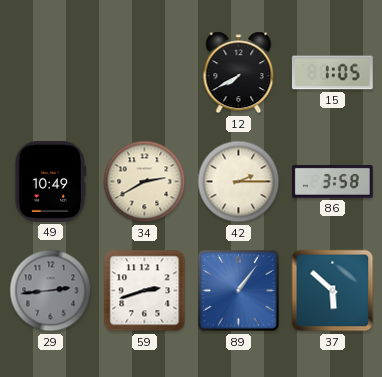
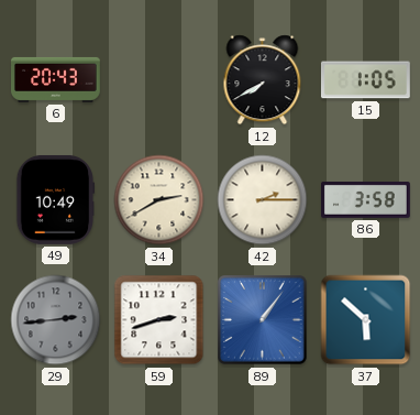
6: none -> 20:43 (56, 79)
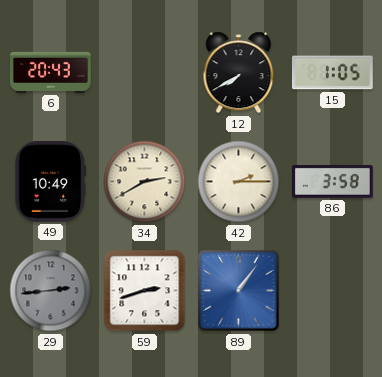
37: 5:52 -> none (366, 320)
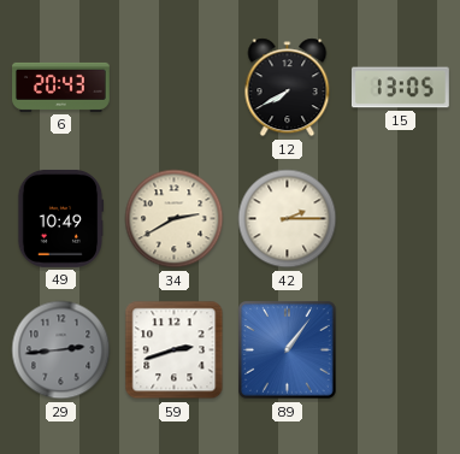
15: 1:05 -> 13:05 (400, 88)
86: 3:58 -> none (333, 182)
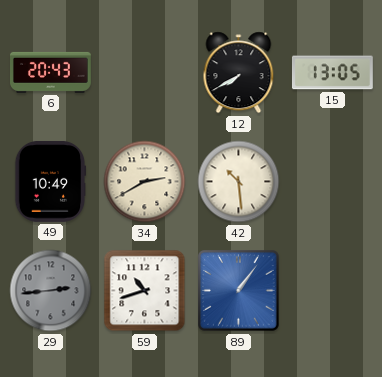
42: 2:15 -> 10:29 (239, 182)
59: 2:42 -> 10:42 (145, 291)
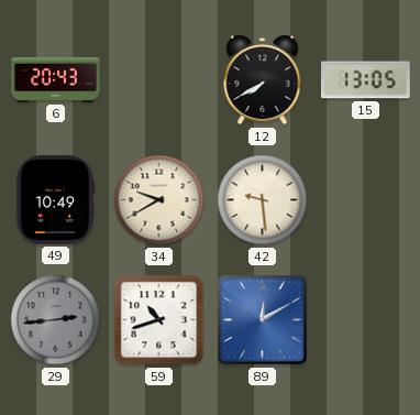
34: 2:40 -> 9:40 (159, 200)
42: 10:29 -> 9:29 (263, 200)
89: 1:06 -> 12:10 (263, 320)
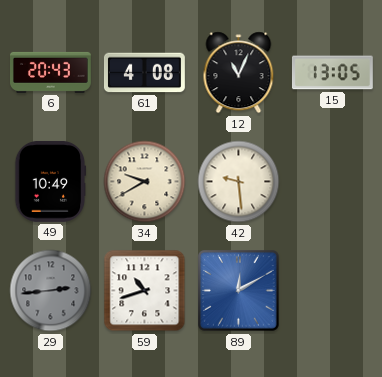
61: none -> 4:08 (144, 73)
12: 7:40 -> 11:04 (239, 73)
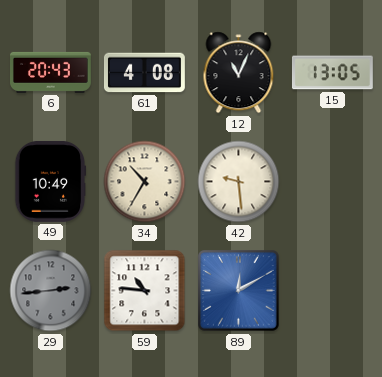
34: 9:40 -> 10:35 (145, 182)
59: 10:42 -> 10:46 (145, 291)
